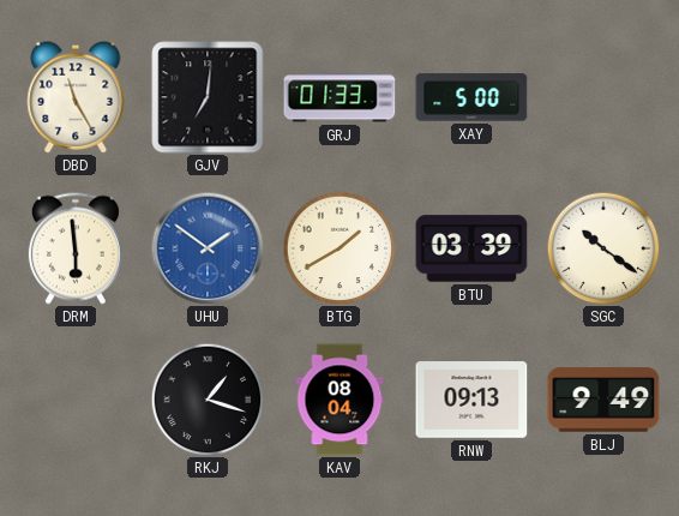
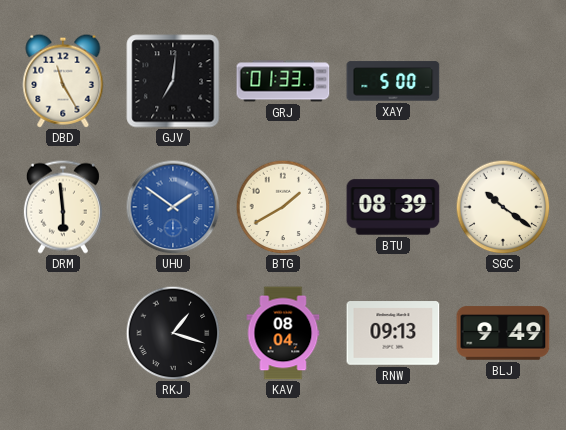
BTU: 03:39 -> 08:39 (393, 207)
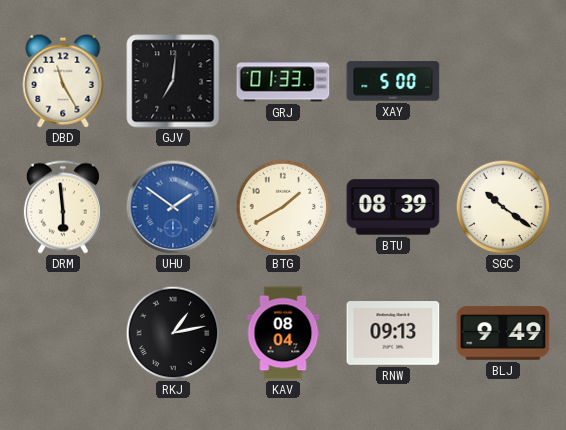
RKJ: 1:18 -> 1:13 (173, 333)
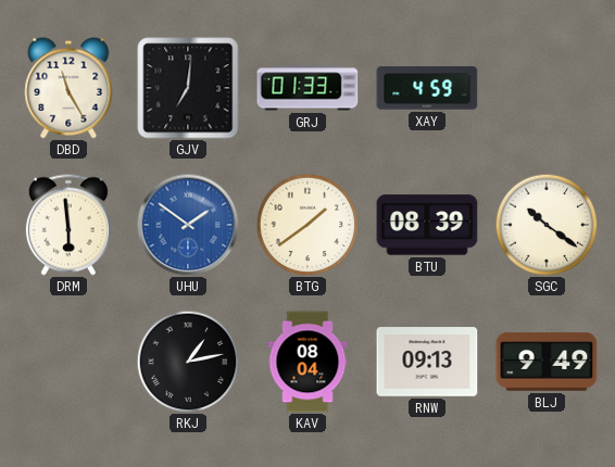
XAY: 5:00 -> 4:59 (427, 88)
BTG: 1:40 -> 1:39 (307, 225)
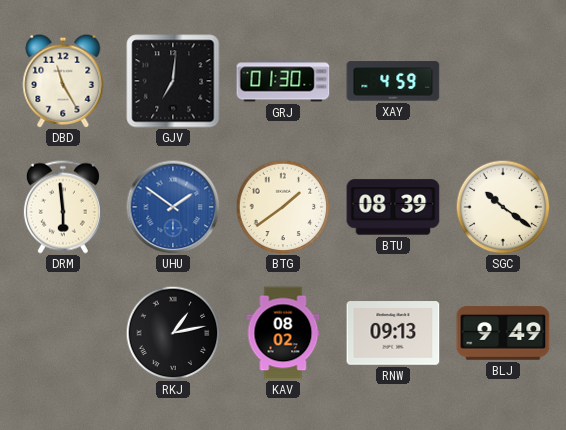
GRJ: 01:33 -> 01:30 (283, 81)
KAV: 08:04 -> 08:02 (283, 333)
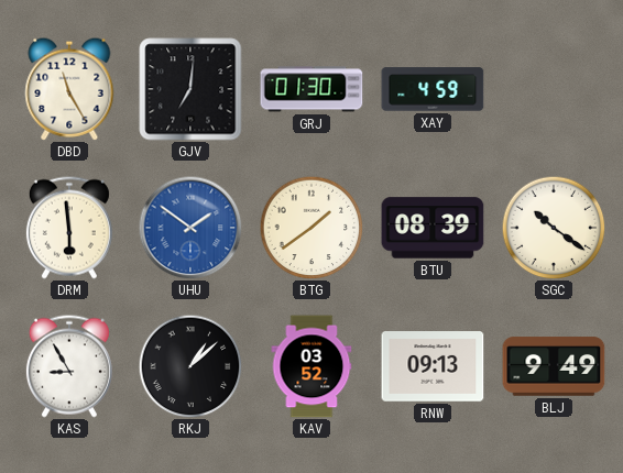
KAS: none -> 8:55 (69, 366)
RKJ: 1:13 -> 1:08 (190, 366)
KAV: 08:02 -> 03:52 (311, 366)
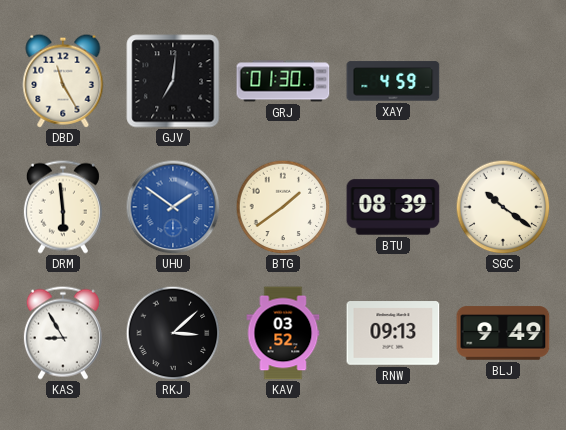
RKJ: 1:08 -> 3:08 (173, 333)
